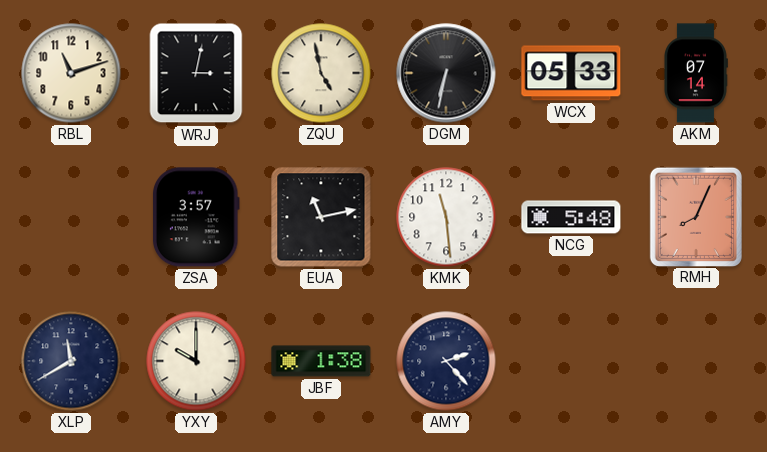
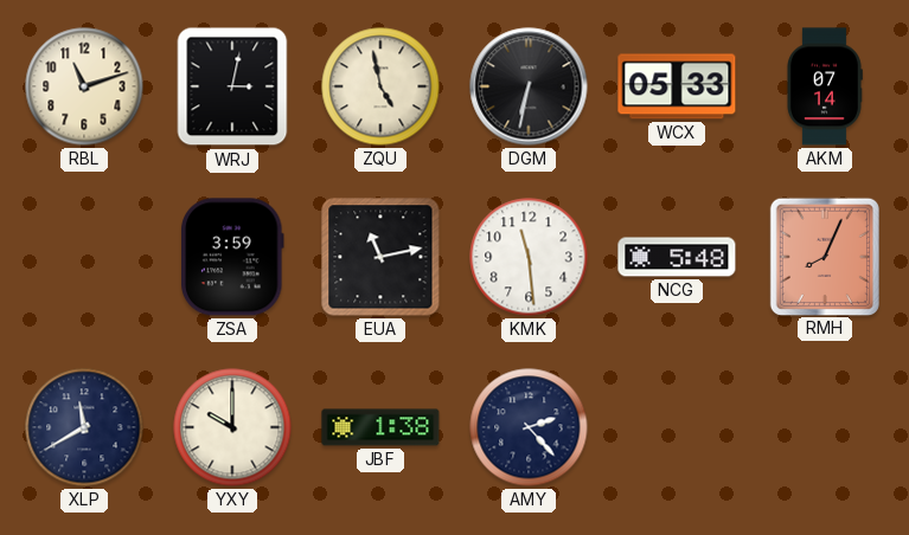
ZSA: 3:57 -> 3:59 (233, 257)
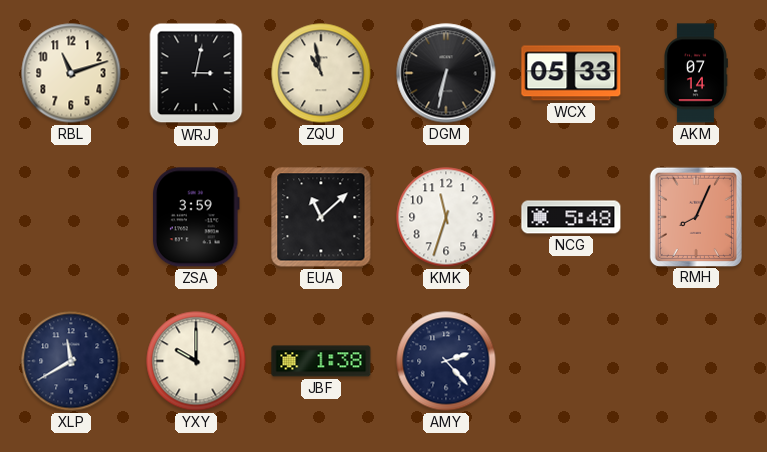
ZQU: 4:58 -> 10:58 (321, 73)
EUA: 11:13 -> 11:08 (321, 217)
KMK: 11:29 -> 11:33 (446, 217)
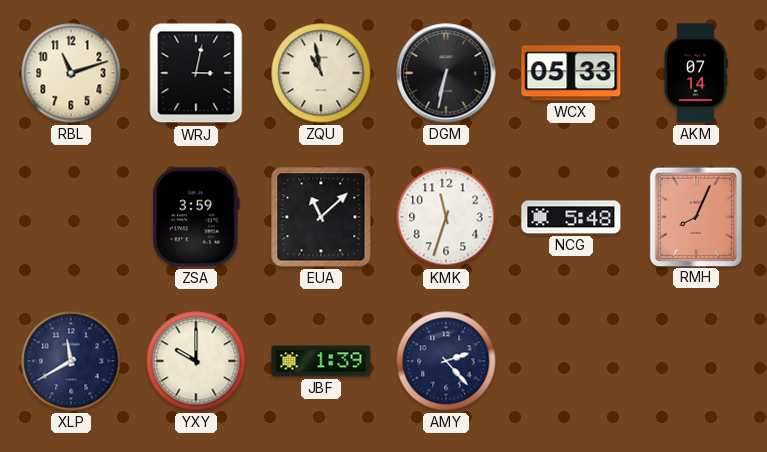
JBF: 1:38 -> 1:39 (321, 361)
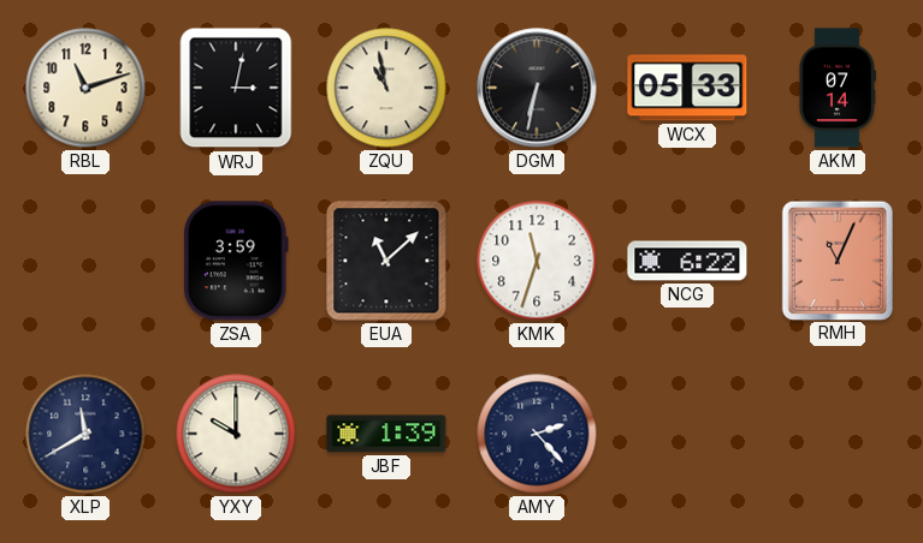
NCG: 5:48 -> 6:22 (687, 261)
RMH: 8:04 -> 11:04 (838, 259)
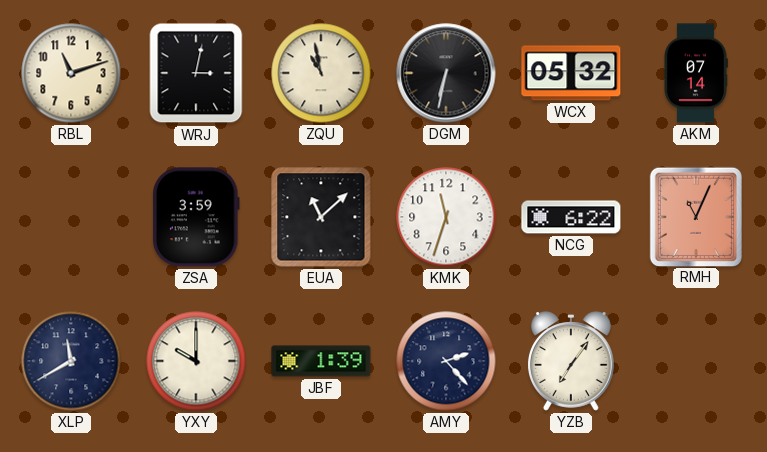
WCX: 05:33 -> 05:32 (571, 73)
YZB: none -> 7:06 (571, 361)
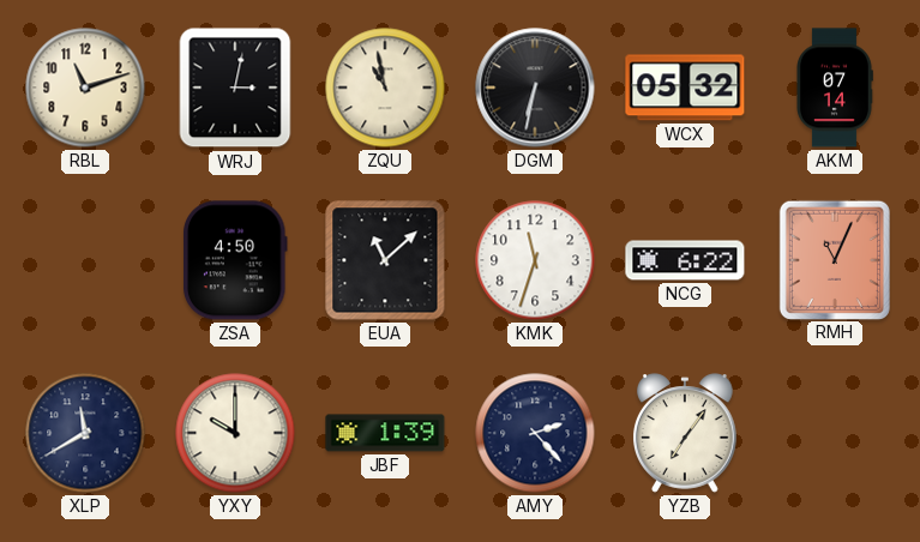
ZSA: 3:59 -> 4:50 (236, 260)
